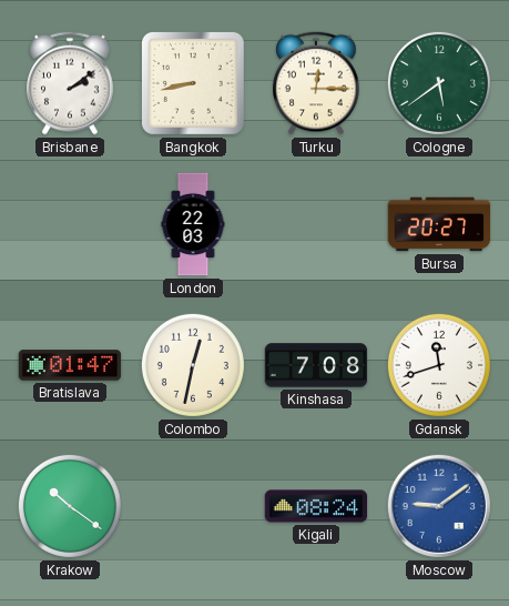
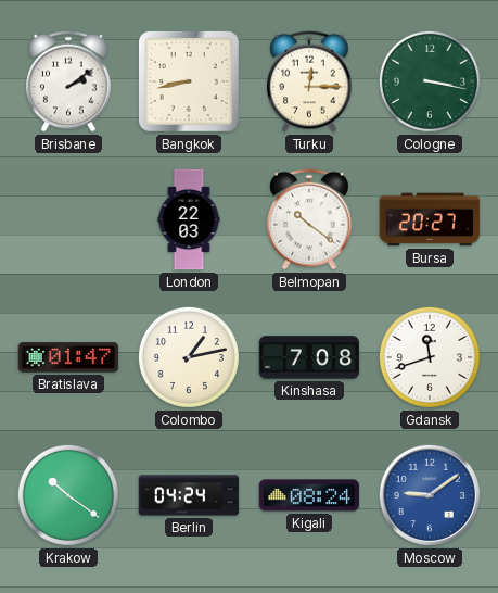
Cologne: 5:39 -> 3:17 (430, 81)
Belmopan: none -> 10:21 (309, 219)
Colombo: 12:32 -> 1:13 (189, 357)
Berlin: none -> 04:24 (189, 495)
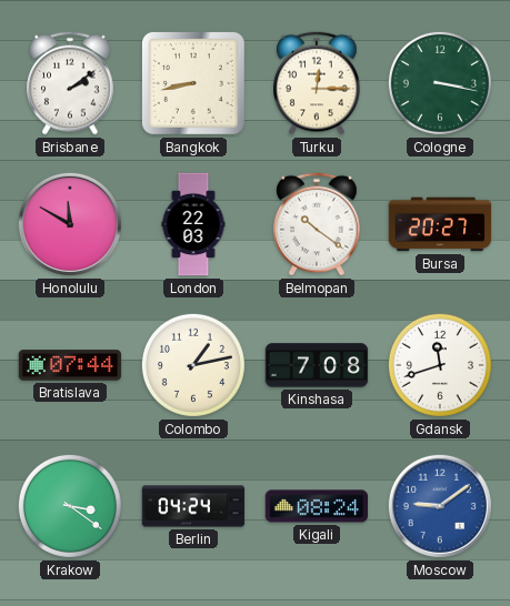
Honolulu: none -> 11:50 (70, 224)
Bratislava: 01:47 -> 07:44 (70, 365)
Krakow: 10:21 -> 3:21 (70, 506)
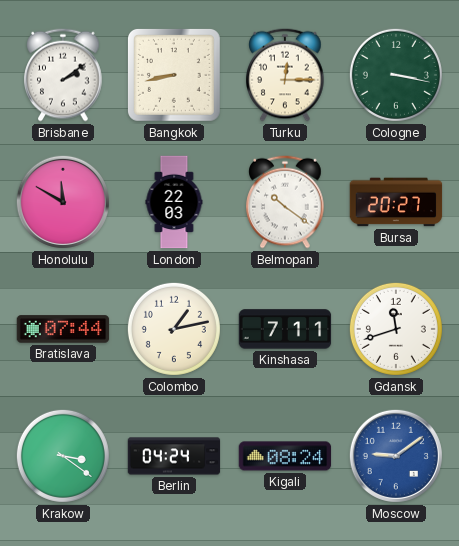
Kinshasa: 7:08 -> 7:11 (285, 329)
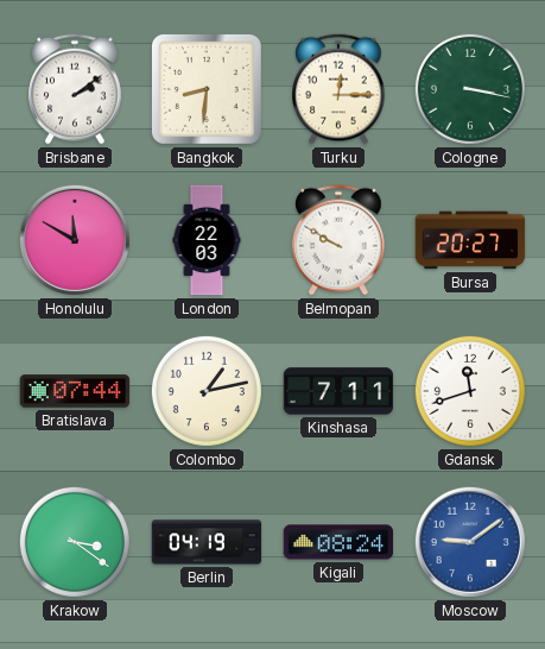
Bangkok: 8:43 -> 8:31 (207, 89)
Belmopan: 10:21 -> 9:50 (338, 240)
Berlin: 04:24 -> 04:19 (207, 542)
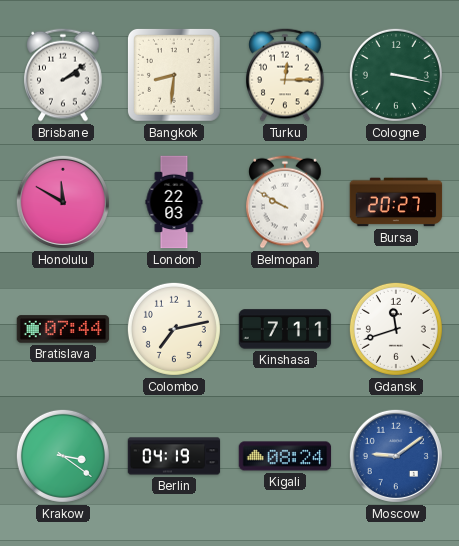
Colombo: 1:13 -> 7:13 (174, 329)
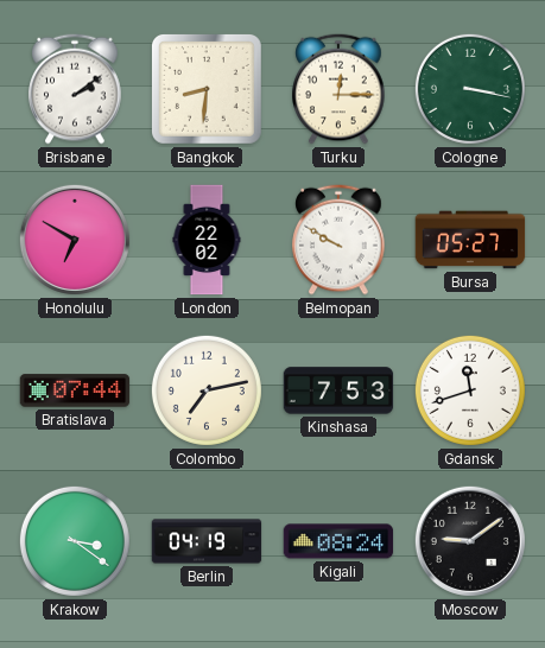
Honolulu: 11:50 -> 6:50 (75, 240)
London: 22:03 -> 22:02 (207, 240)
Bursa: 20:27 -> 05:27 (470, 240)
Kinshasa: 7:11 -> 7:53 (338, 390)
Moscow dial: blue -> black (470, 541)
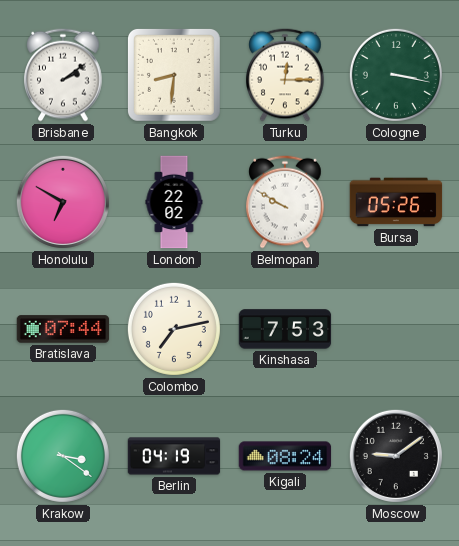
Bursa: 05:27 -> 05:26 (396, 202)
Gdansk: 11:42 -> none (470, 390)
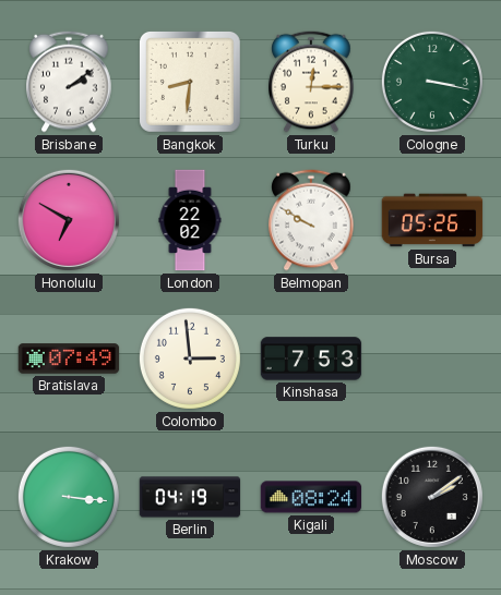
Bratislava: 07:44 -> 07:49 (69, 359)
Colombo: 7:13 -> 2:59 (190, 359)
Krakow: 3:21 -> 3:16 (69, 497)
Moscow: 9:09 -> 2:09 (432, 497)
